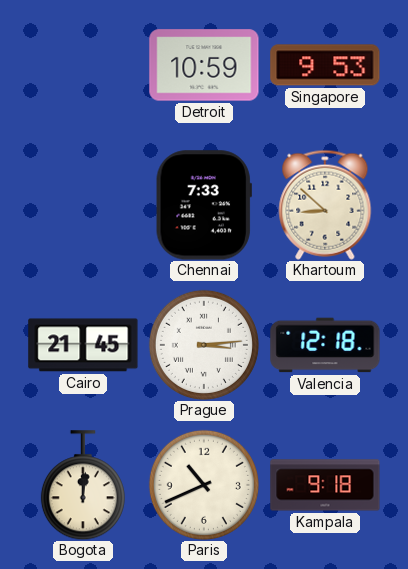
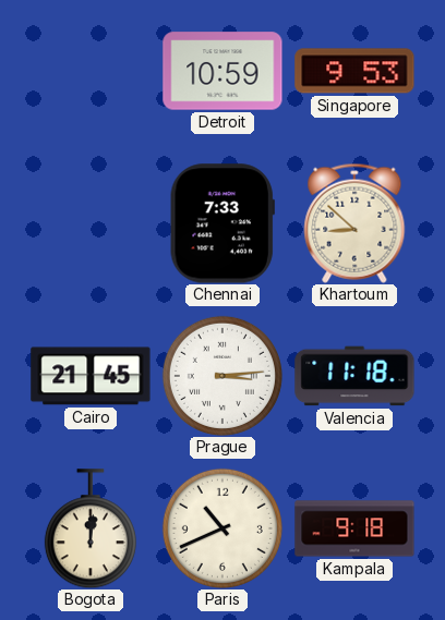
Valencia: 12:18 -> 11:18 (354, 376)
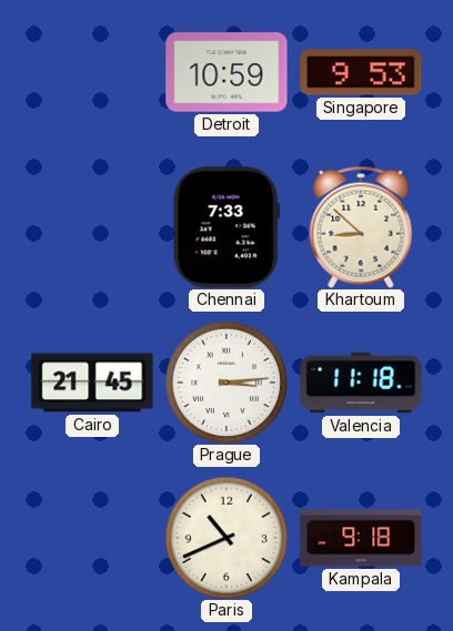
Bogota: 12:01 -> none (91, 528)
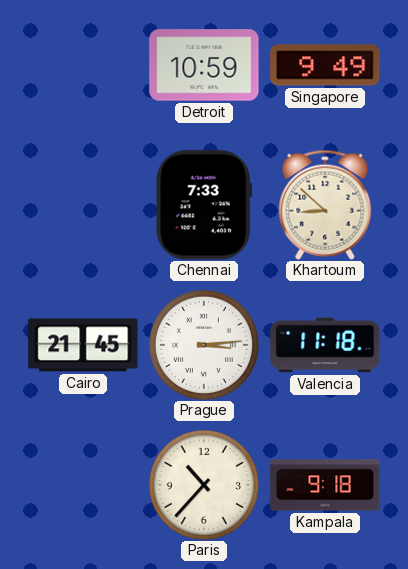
Singapore: 9:53 -> 9:49 (325, 65)
Paris: 10:41 -> 10:37 (204, 485)
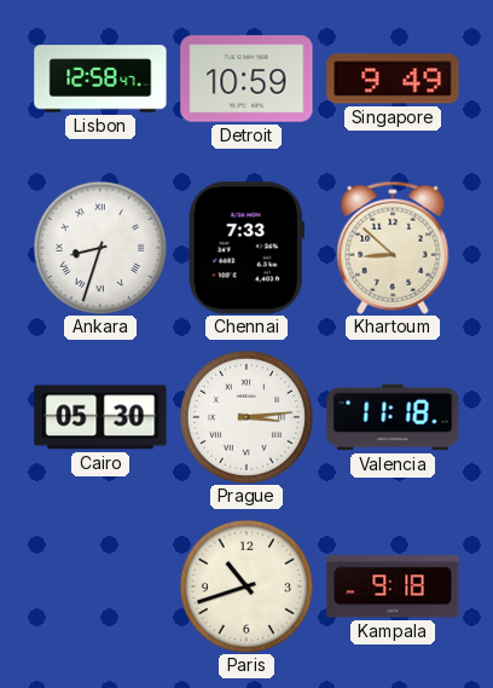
Lisbon: none -> 12:58 (100, 79)
Ankara: none -> 8:33 (100, 248)
Cairo: 21:45 -> 05:30 (100, 417)
Paris: 10:37 -> 10:42 (246, 586)
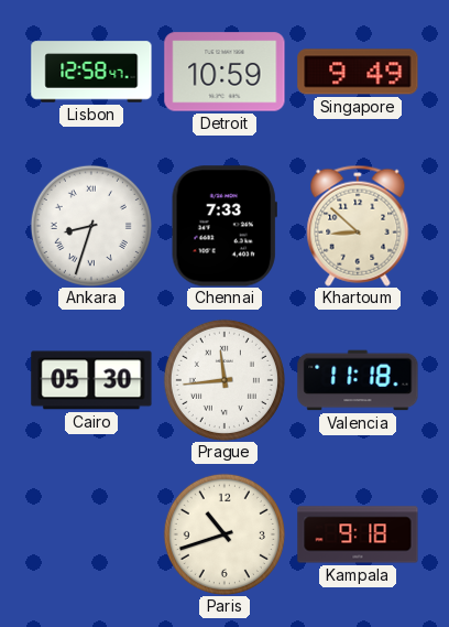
Prague: 3:14 -> 11:44 (225, 380)
